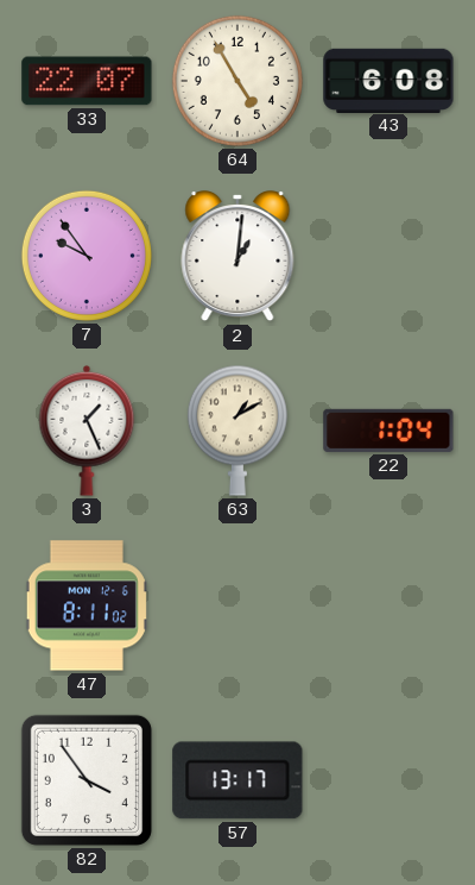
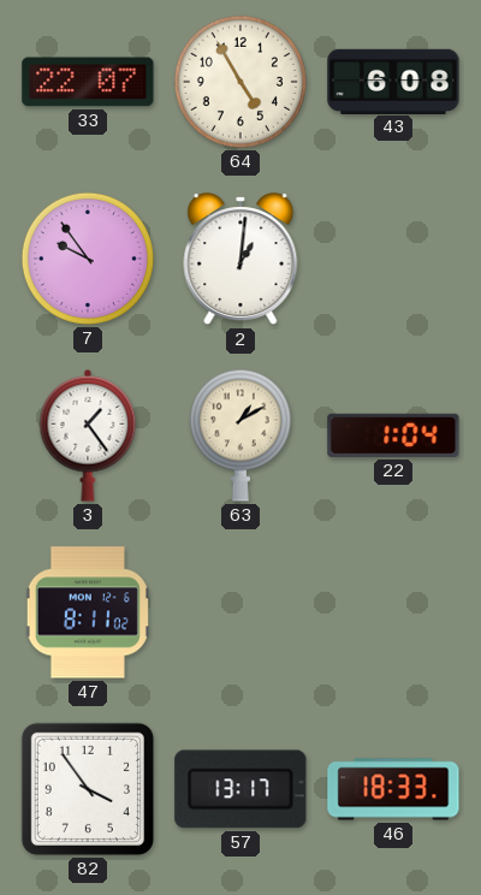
3: 1:26 -> 1:24 (88, 435)
46: none -> 18:33 (393, 789)
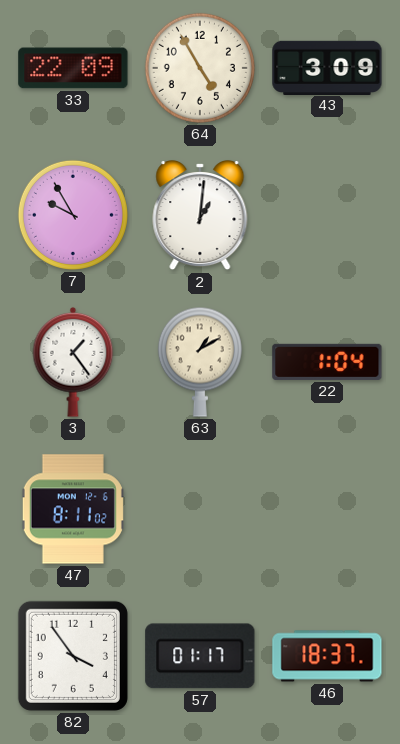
33: 22:07 -> 22:09 (73, 68)
43: 6:08 -> 3:09 (327, 67)
7: 9:54 -> 9:55 (73, 215)
57: 13:17 -> 01:17 (200, 656)
46: 18:33 -> 18:37 (327, 656)
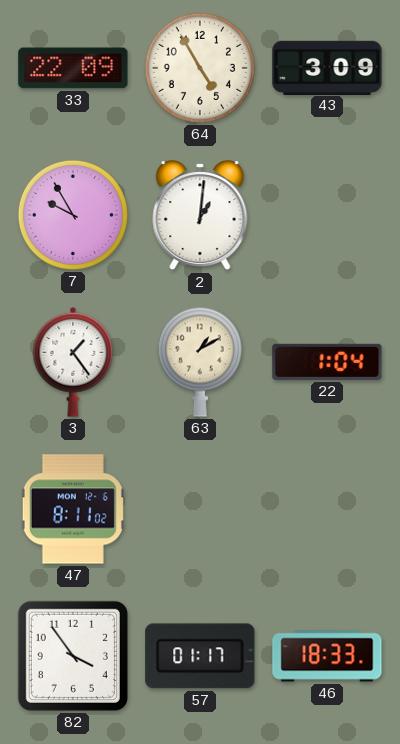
46: 18:37 -> 18:33 (327, 656)
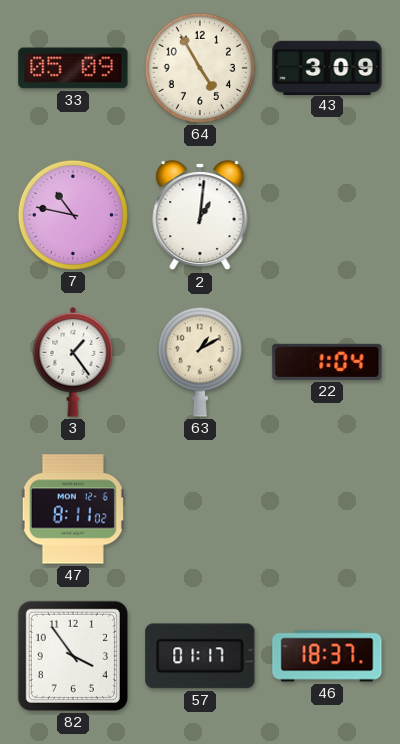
33: 22:09 -> 05:09 (73, 68)
7: 9:55 -> 10:47 (73, 215)
46: 18:33 -> 18:37 (327, 656)
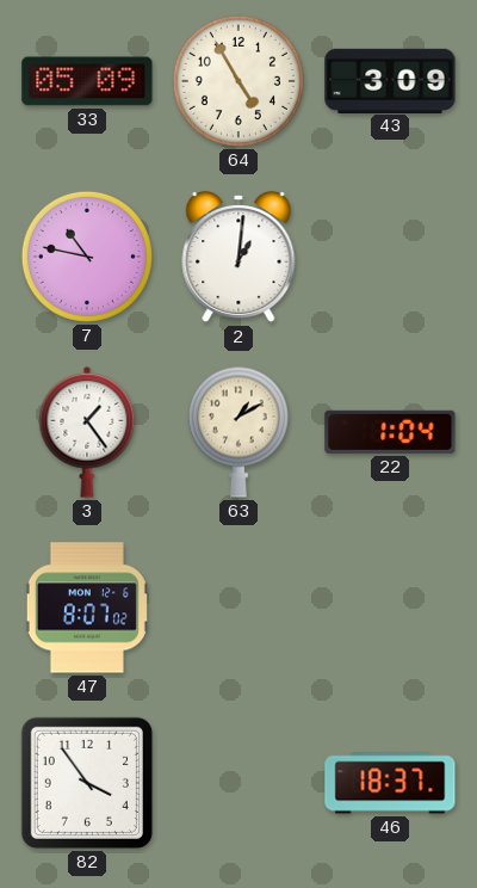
47: 8:11 -> 8:07 (87, 608)
57: 01:17 -> none (200, 656)
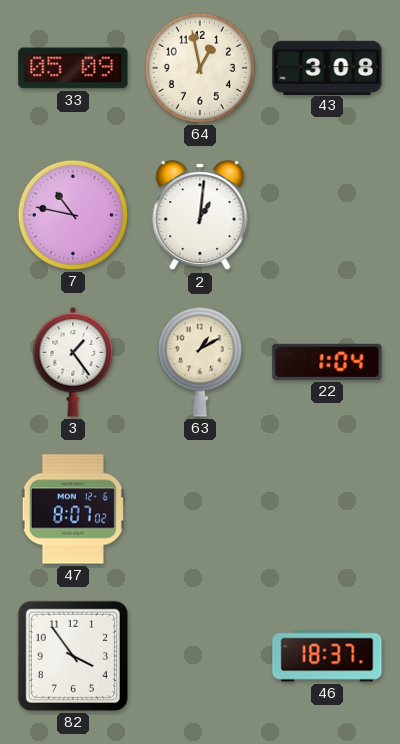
64: 4:55 -> 12:58 (200, 68)
43: 3:09 -> 3:08 (327, 67)
